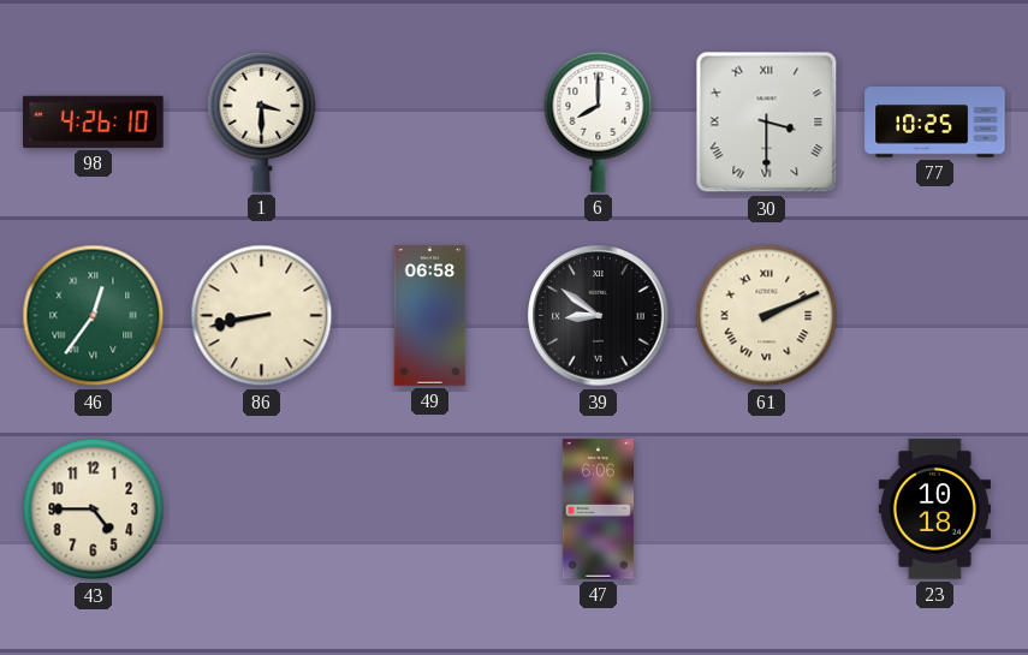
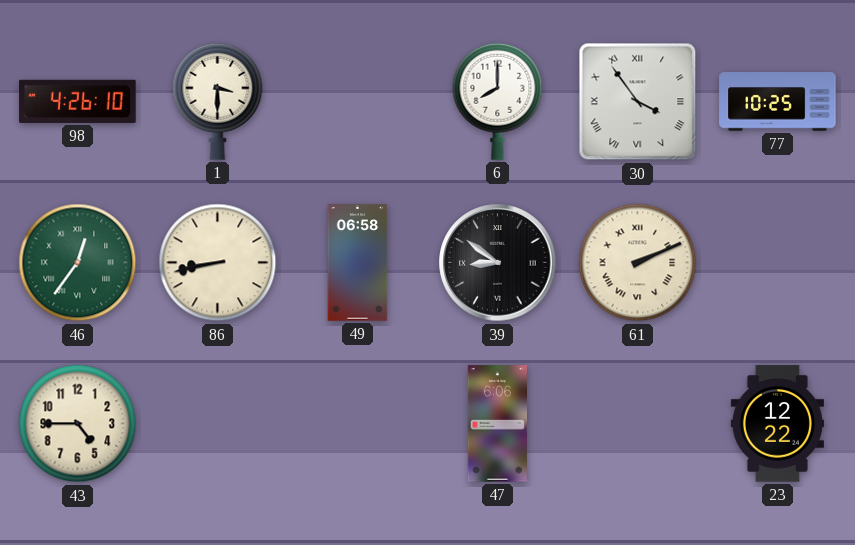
30: 3:30 -> 3:54 (638, 102)
23: 10:18 -> 12:22 (777, 424)
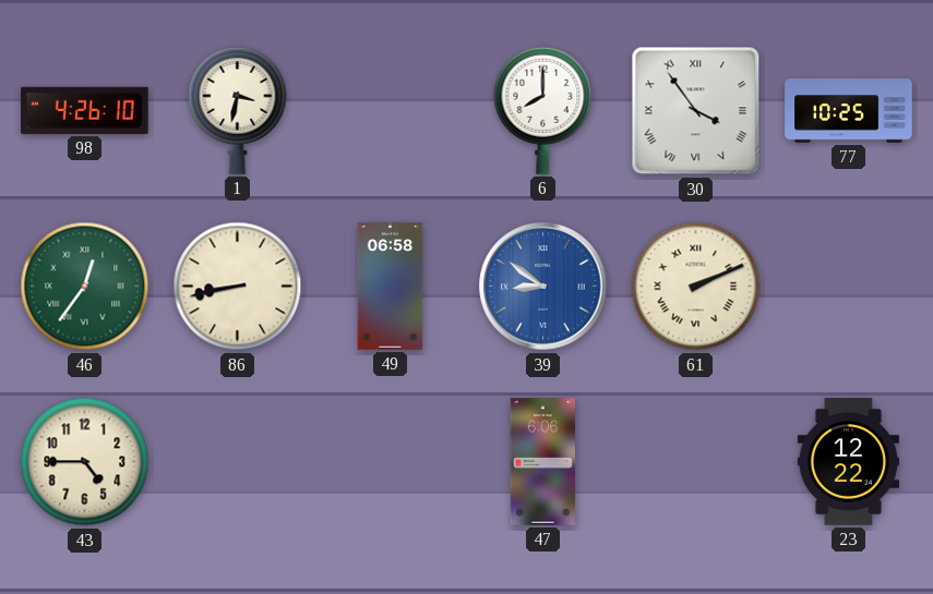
1: 3:30 -> 3:32 (238, 110)
39 dial: black -> blue (543, 287)
